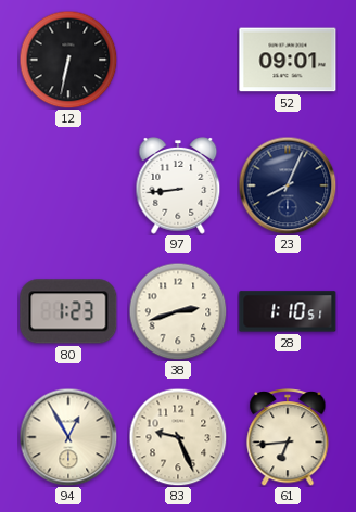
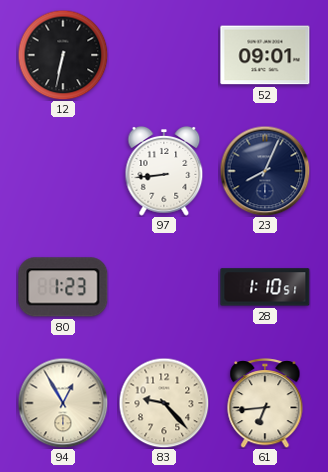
38: 2:42 -> none (178, 311)
83: 9:26 -> 9:23 (164, 403)
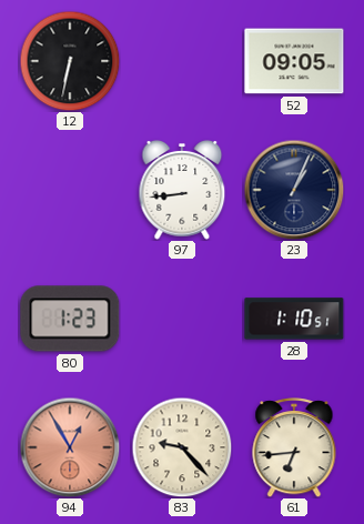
52: 09:01 -> 09:05 (294, 61)
23: 8:04 -> 1:04 (294, 190)
94 dial: cream -> salmon (70, 447)
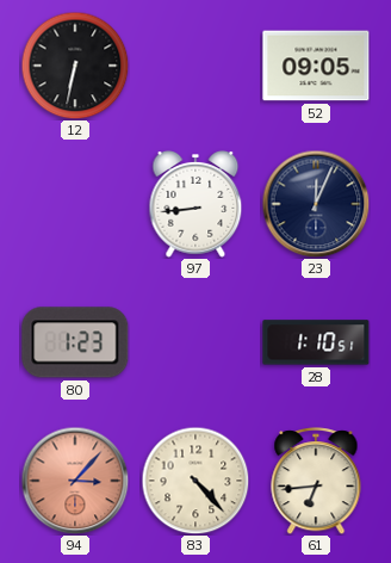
23: 1:04 -> 12:04 (316, 204)
94: 12:55 -> 3:07 (75, 481)
83: 9:23 -> 4:23 (195, 481)
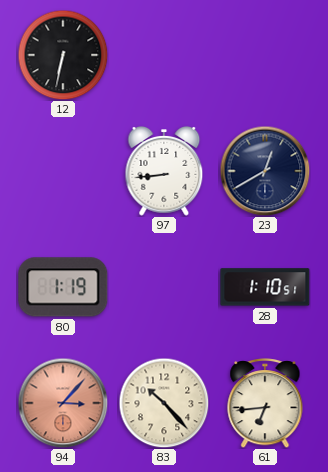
52: 09:05 -> none (316, 66)
23: 12:04 -> 12:40 (265, 171)
80: 1:23 -> 1:19 (63, 287)
83: 4:23 -> 10:23 (164, 403)
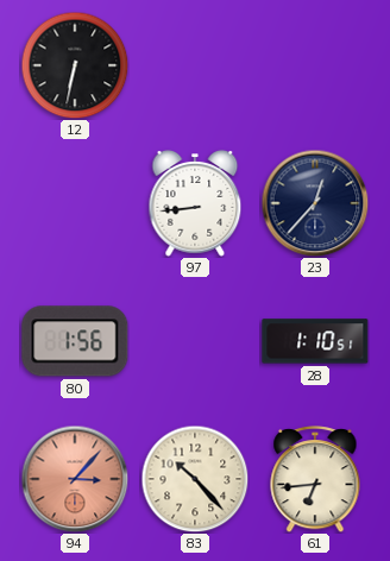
23: 12:40 -> 12:37 (315, 203)
80: 1:19 -> 1:56 (75, 341)
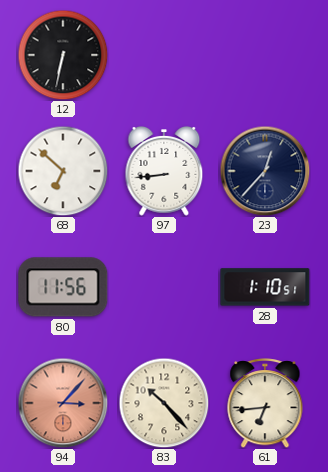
68: none -> 6:52 (63, 171)
80: 1:56 -> 11:56 (63, 287)
